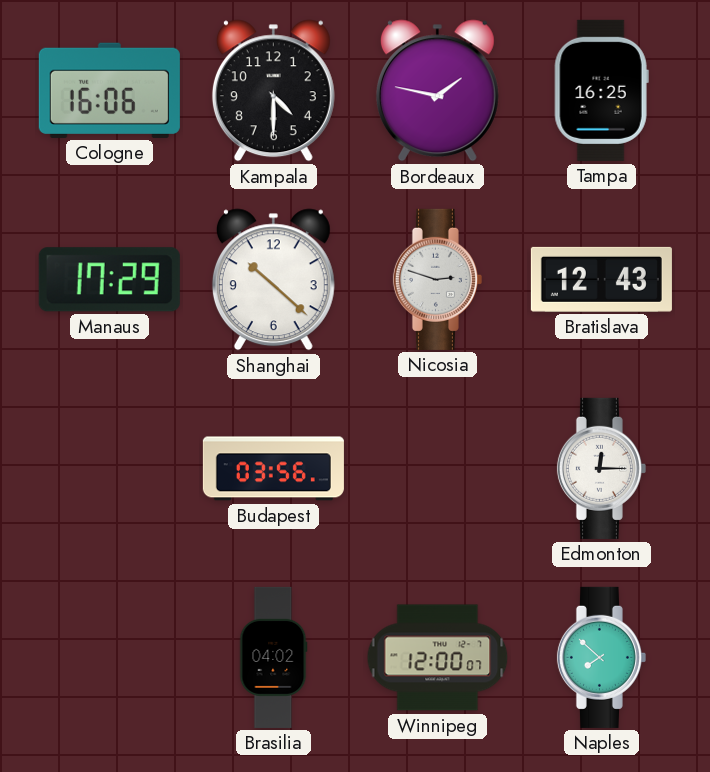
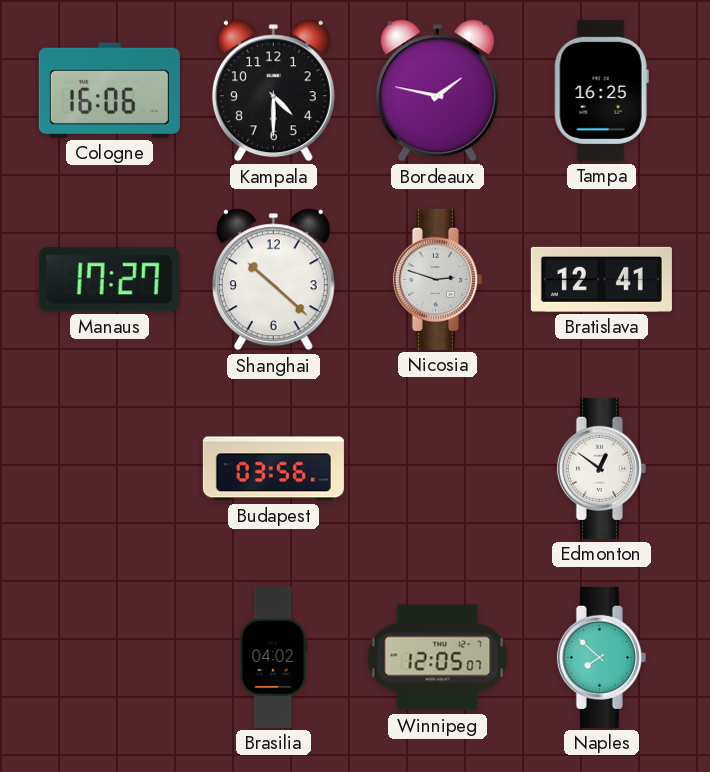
Manaus: 17:29 -> 17:27 (109, 280)
Bratislava: 12:43 -> 12:41 (601, 279)
Edmonton: 12:15 -> 12:51 (601, 468)
Winnipeg: 12:00 -> 12:05 (438, 658)
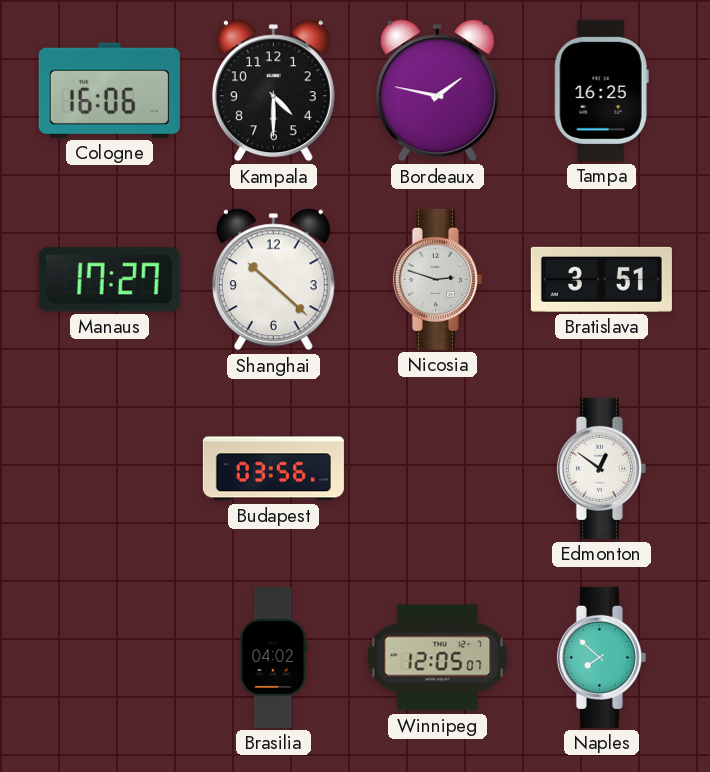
Bratislava: 12:41 -> 3:51 (601, 279)
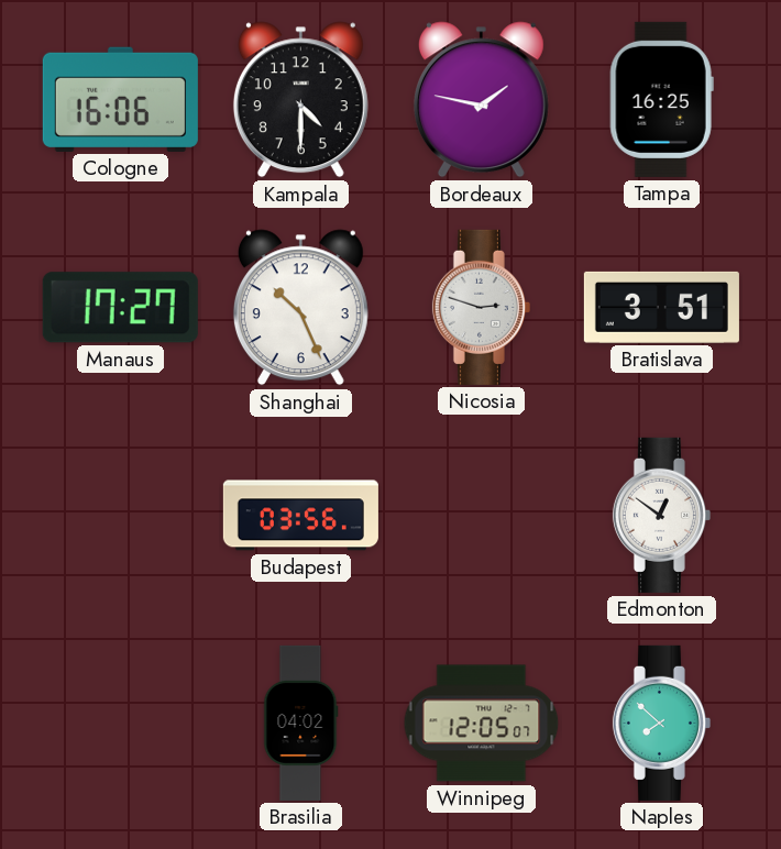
Shanghai: 10:22 -> 10:26 (300, 308)
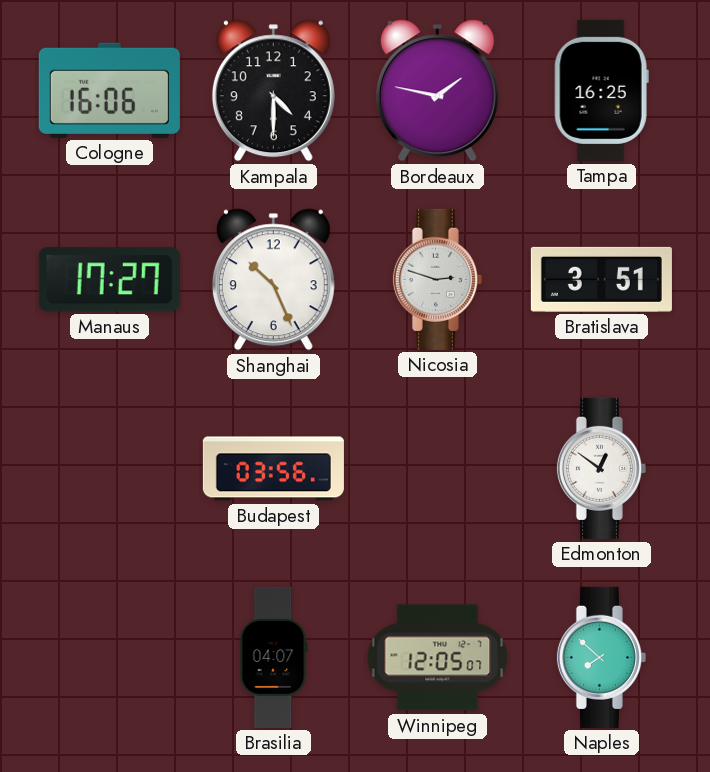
Brasilia: 04:02 -> 04:07 (274, 657)
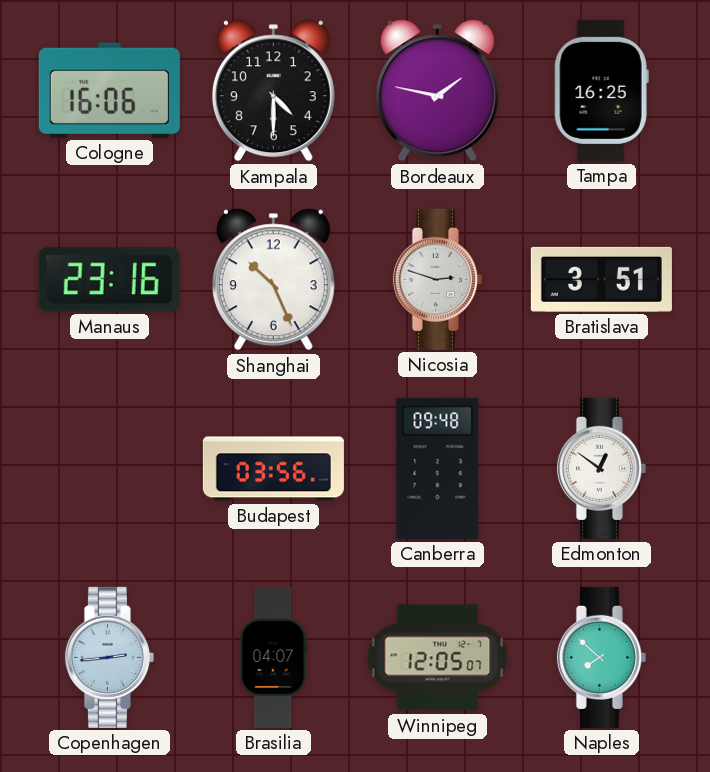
Manaus: 17:27 -> 23:16 (109, 280)
Canberra: none -> 09:48 (438, 468)
Copenhagen: none -> 2:44 (109, 657)
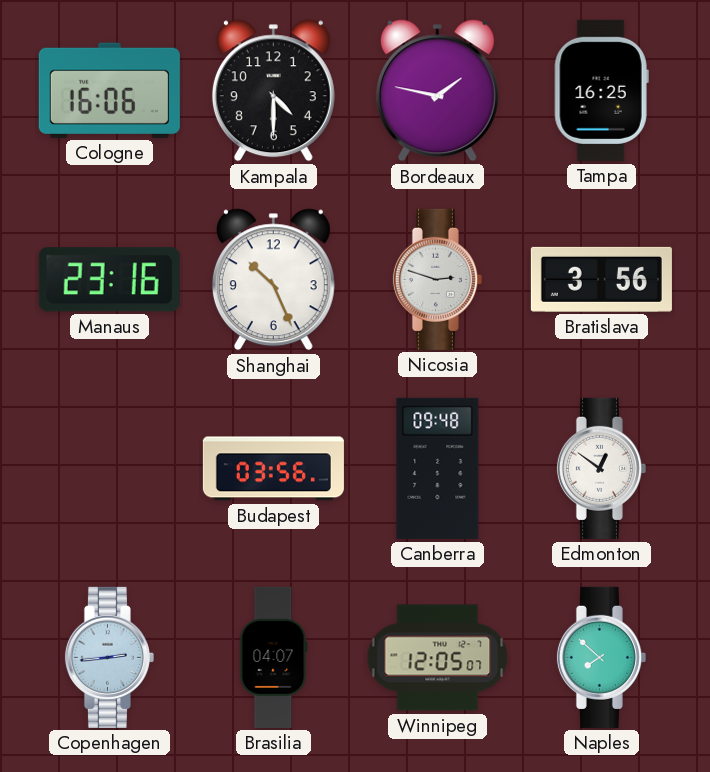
Bratislava: 3:51 -> 3:56 (601, 279)
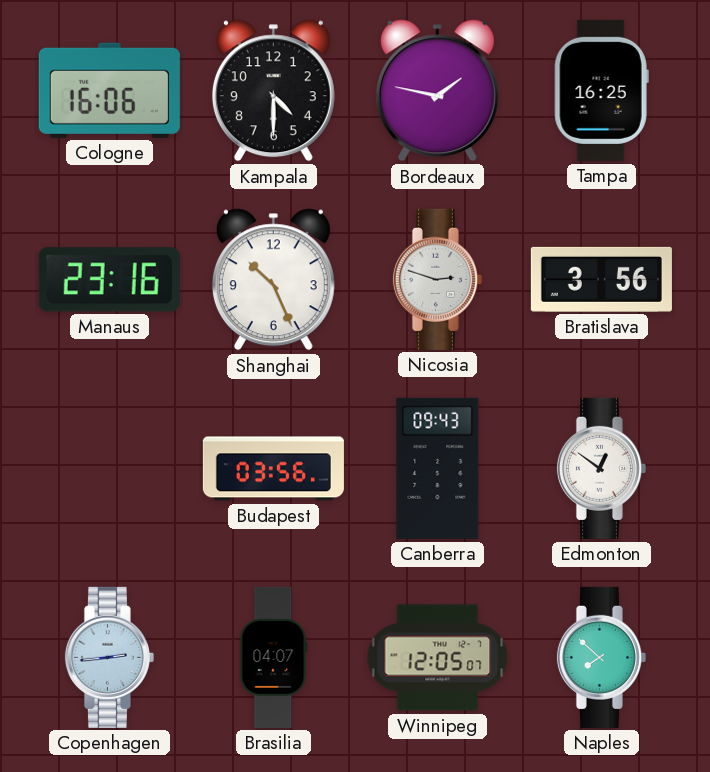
Canberra: 09:48 -> 09:43 (438, 468)
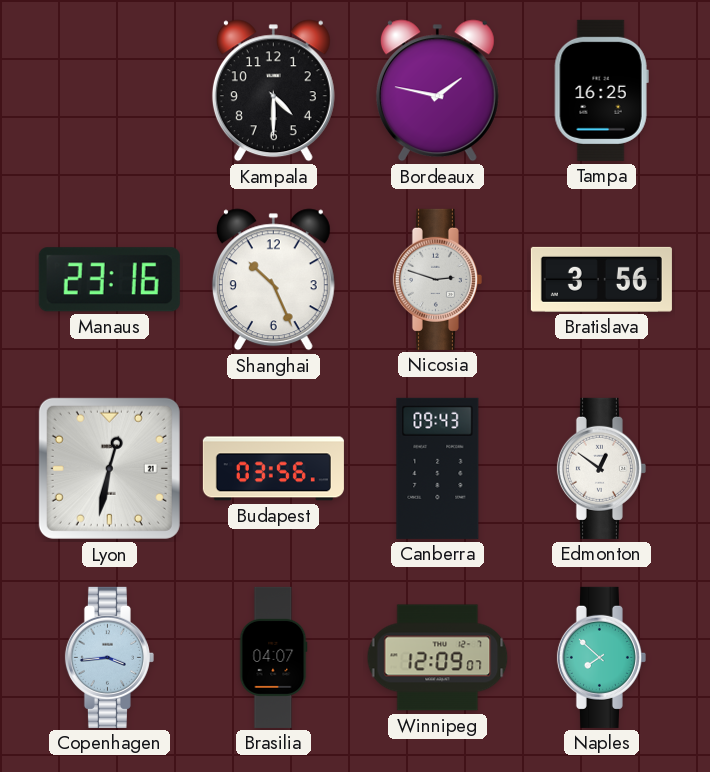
Cologne: 16:06 -> none (109, 90)
Lyon: none -> 12:32 (109, 468)
Copenhagen: 2:44 -> 3:44 (109, 657)
Winnipeg: 12:05 -> 12:09 (438, 658)
